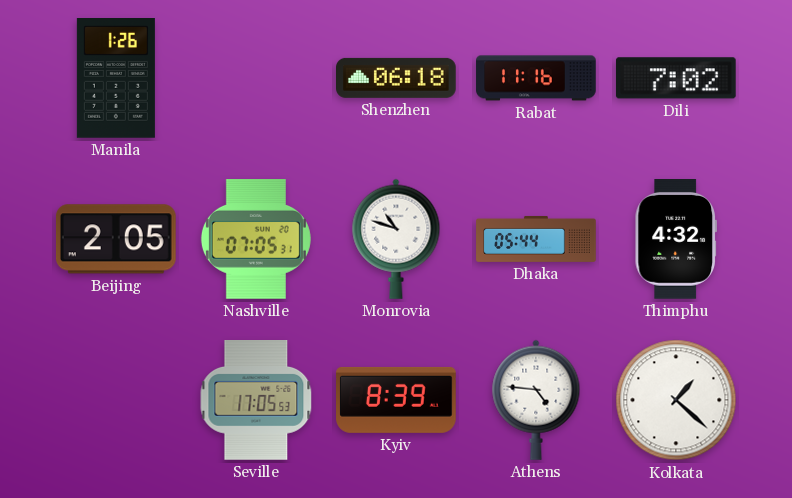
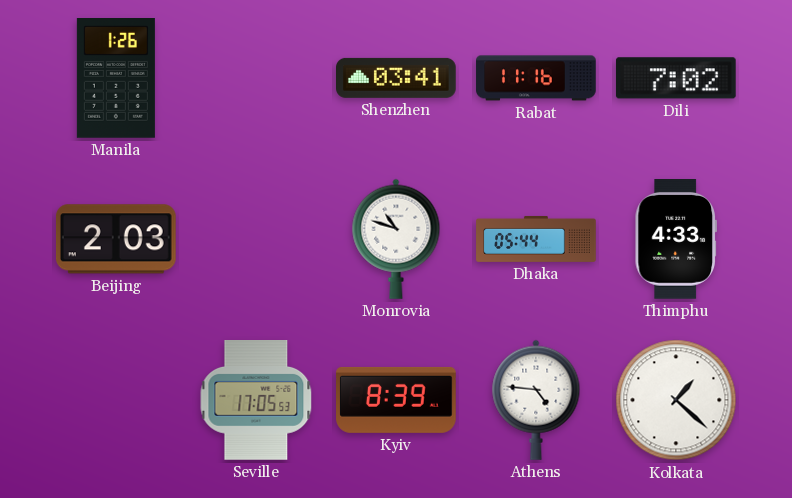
Shenzhen: 06:18 -> 03:41 (397, 78)
Beijing: 2:05 -> 2:03 (116, 239)
Nashville: 07:05 -> none (256, 240)
Thimphu: 4:32 -> 4:33 (676, 240)
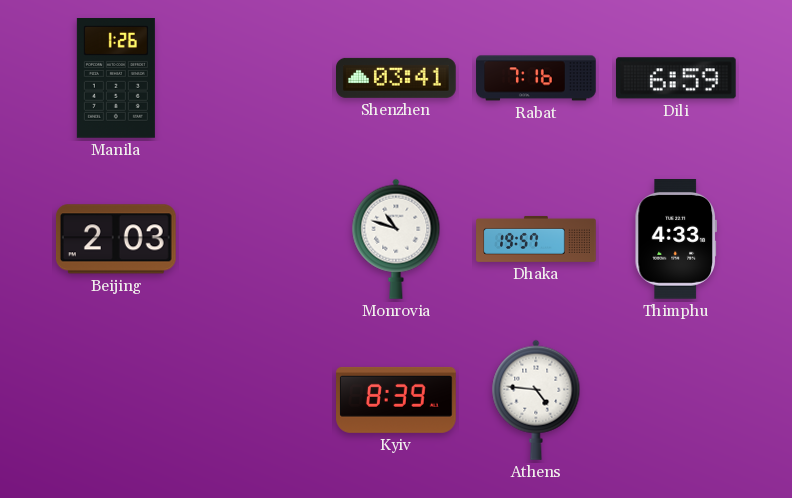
Rabat: 11:16 -> 7:16 (536, 78)
Dili: 7:02 -> 6:59 (676, 78)
Dhaka: 05:44 -> 19:57 (536, 239)
Seville: 17:05 -> none (256, 401)
Kolkata: 1:22 -> none (676, 400)
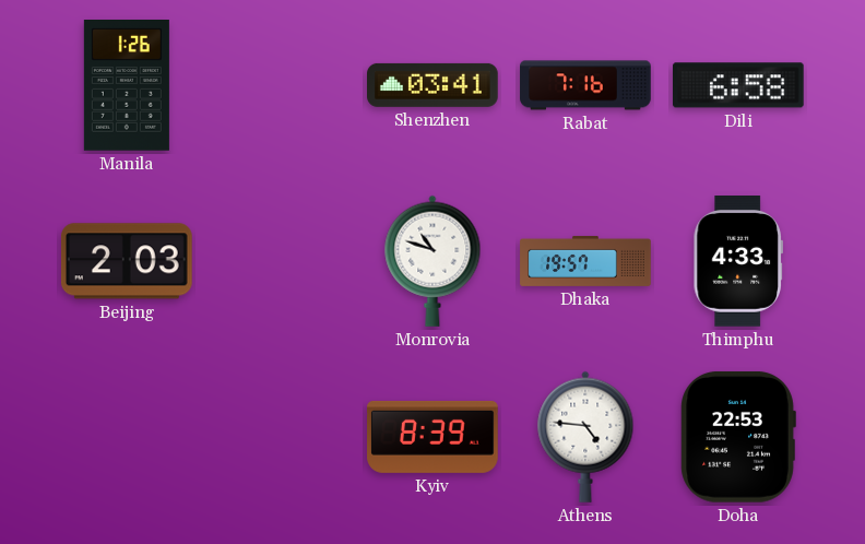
Dili: 6:59 -> 6:58 (738, 85)
Doha: none -> 22:53 (738, 437)
